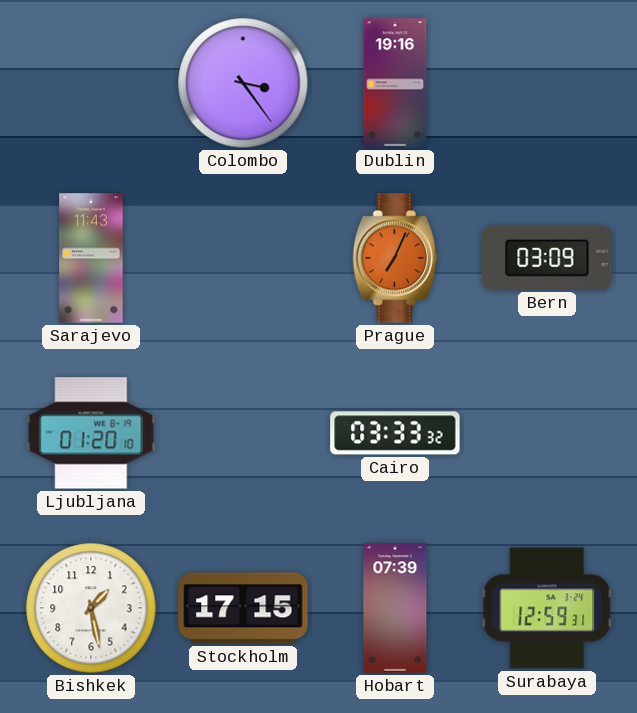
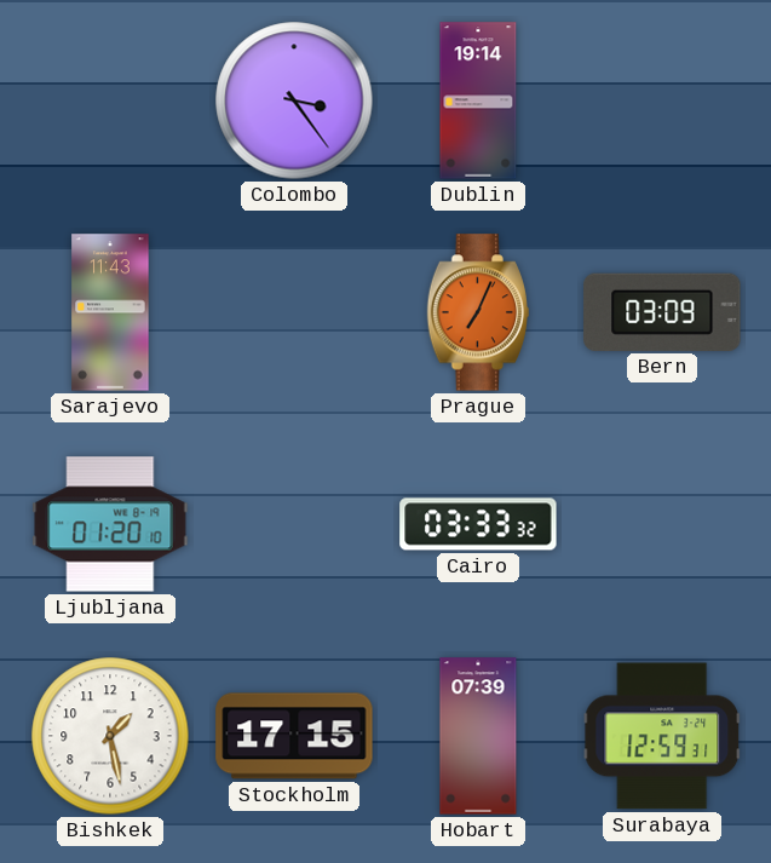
Dublin: 19:16 -> 19:14 (478, 100)
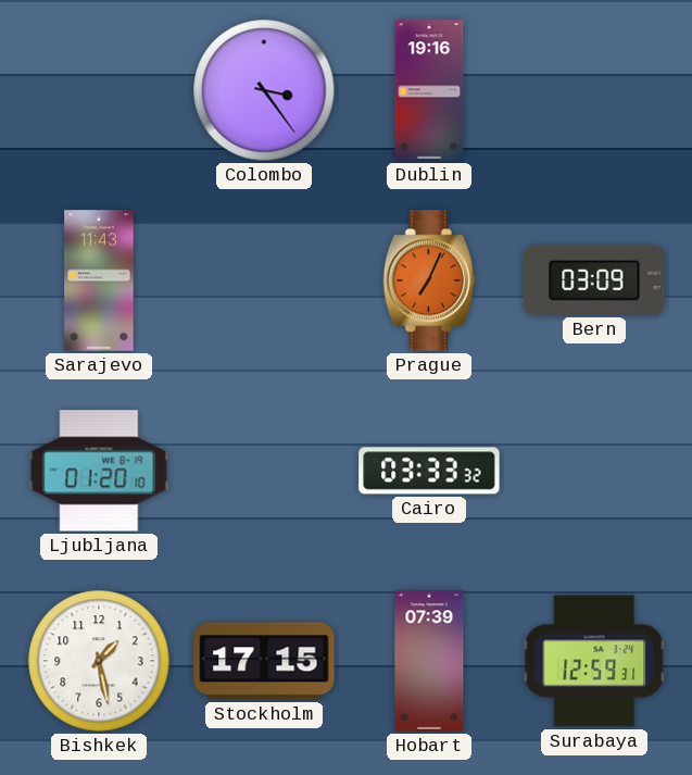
Dublin: 19:14 -> 19:16 (429, 90)
